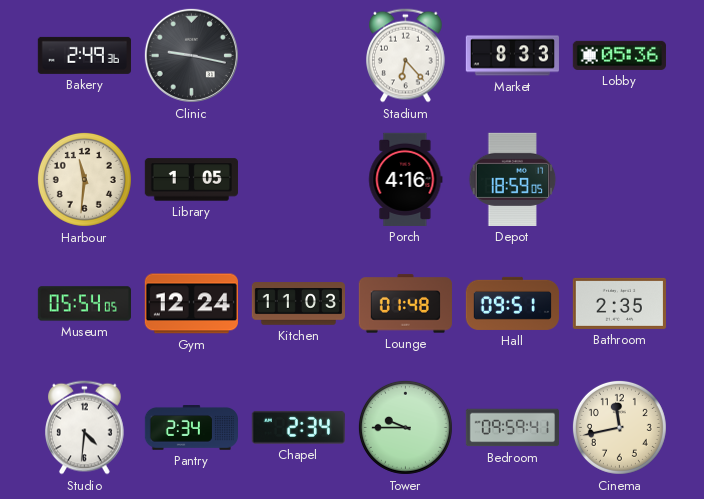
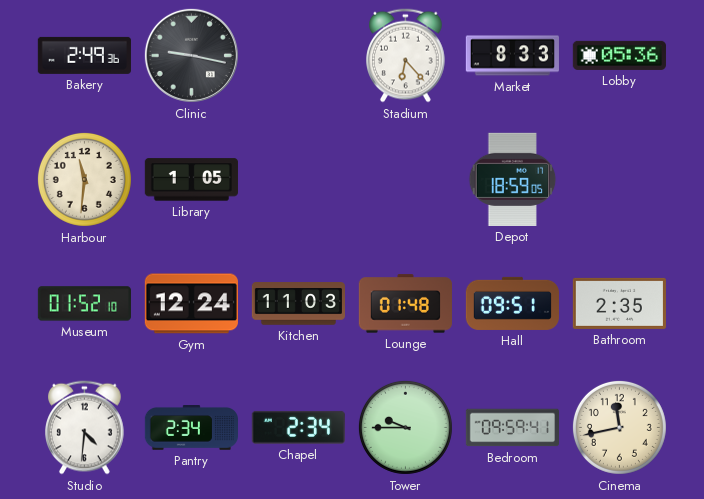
Porch: 4:16 -> none (406, 179)
Museum: 05:54 -> 01:52 (84, 304)
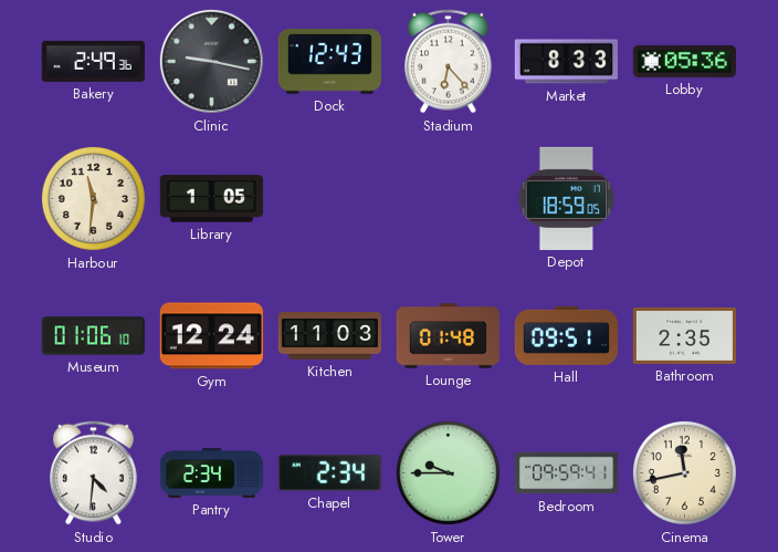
Dock: none -> 12:43 (329, 62)
Museum: 01:52 -> 01:06 (93, 336)
